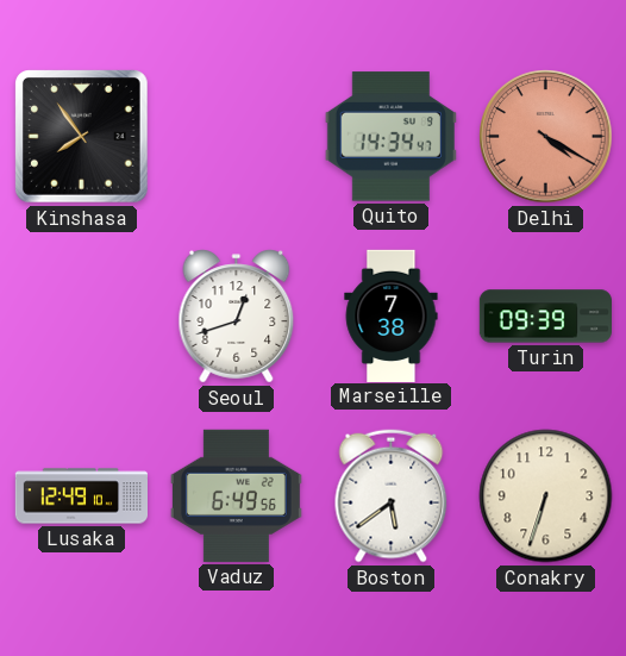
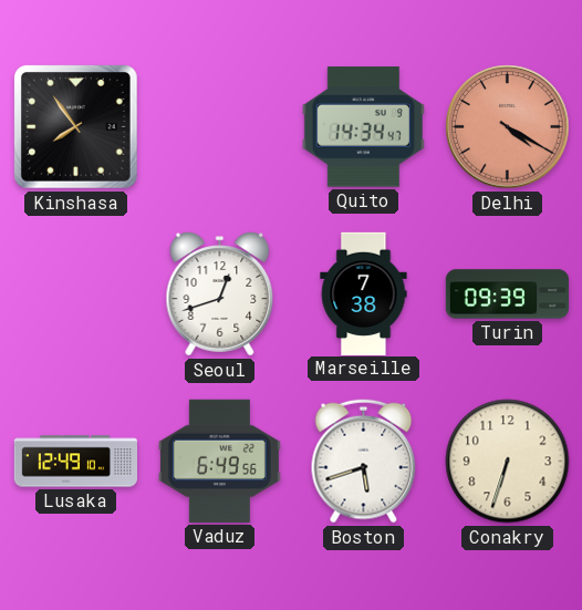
Boston: 5:39 -> 5:42 (364, 462)
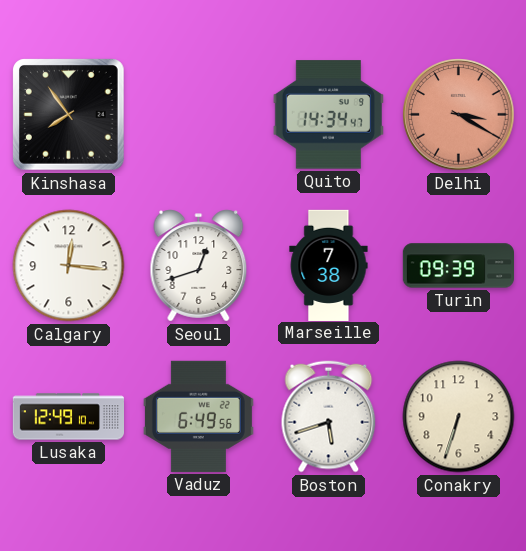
Delhi: 4:20 -> 3:20 (459, 115)
Calgary: none -> 12:16 (69, 266)
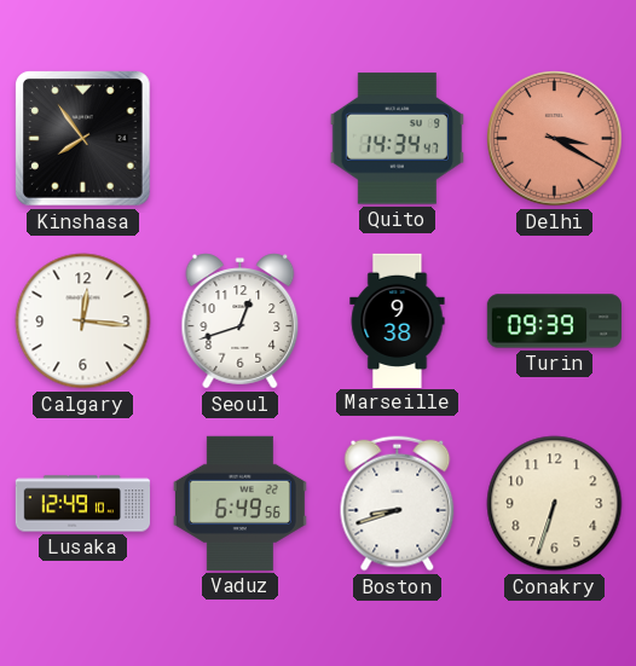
Marseille: 7:38 -> 9:38 (398, 320)
Boston: 5:42 -> 8:42 (398, 504)
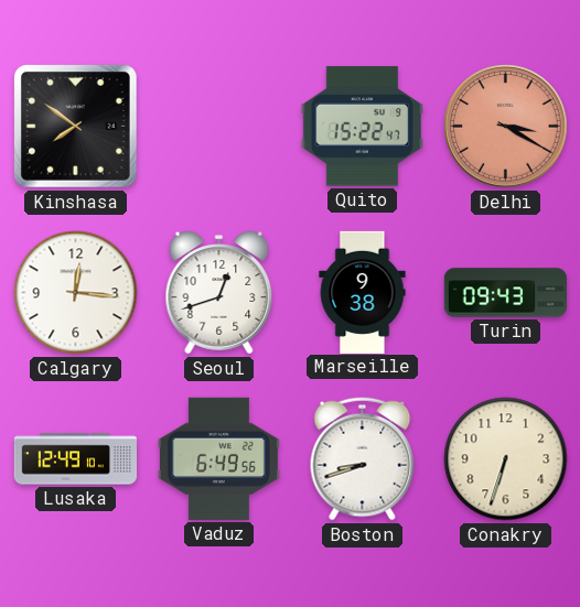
Kinshasa: 7:54 -> 7:51 (76, 127)
Quito: 14:34 -> 15:22 (362, 127)
Turin: 09:39 -> 09:43 (505, 293)
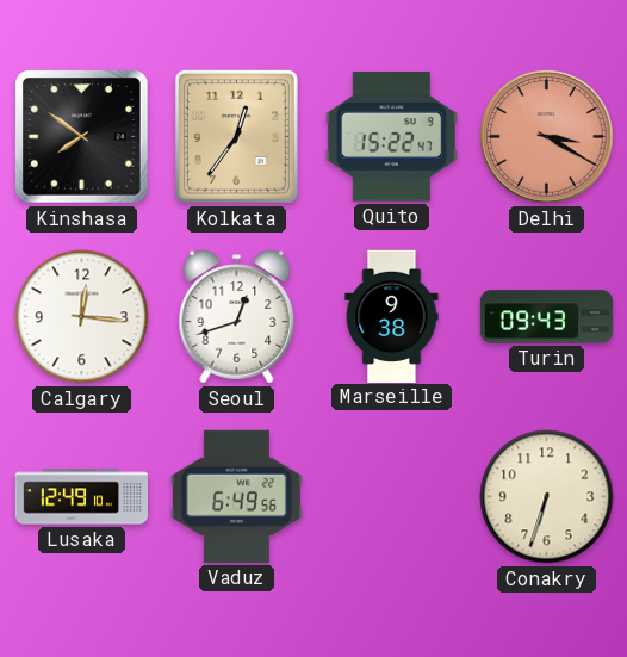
Kolkata: none -> 12:36 (236, 136)
Boston: 8:42 -> none (363, 459)
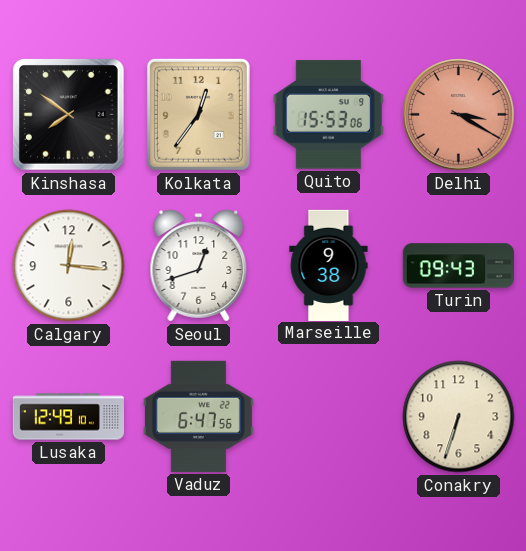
Quito: 15:22 -> 15:53 (328, 115)
Vaduz: 6:49 -> 6:47 (198, 416)
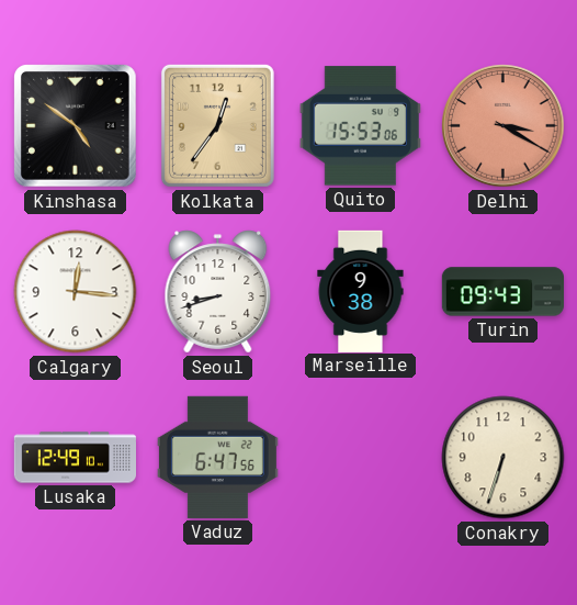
Kinshasa: 7:51 -> 4:51 (76, 126)
Seoul: 12:42 -> 8:42 (218, 292)
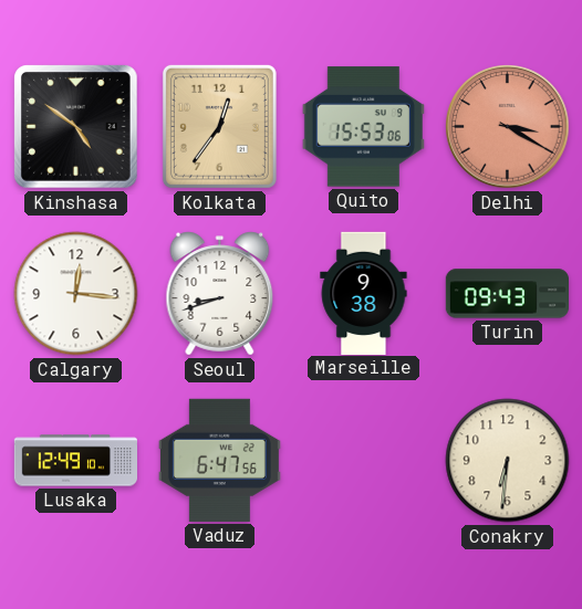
Conakry: 6:33 -> 6:31 (508, 461)
